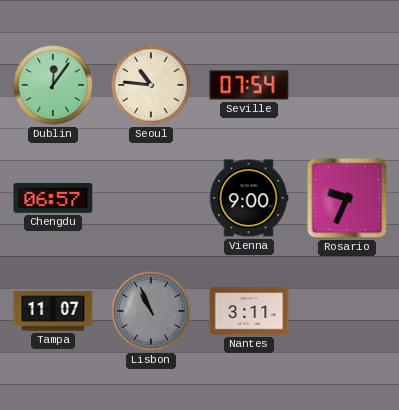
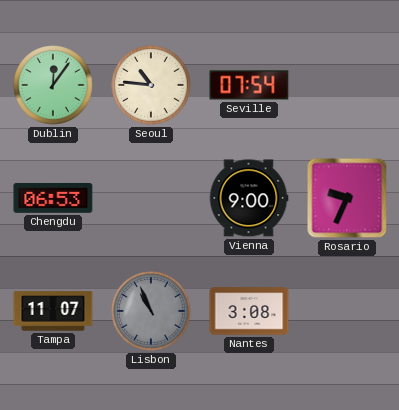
Chengdu: 06:57 -> 06:53 (53, 198)
Nantes: 3:11 -> 3:08 (249, 311)
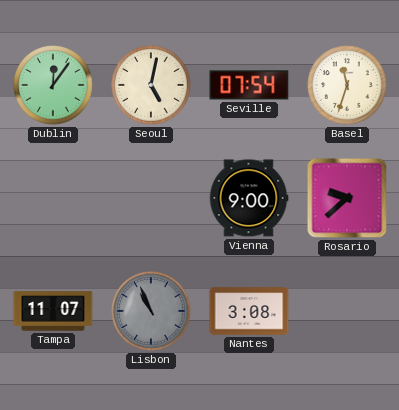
Seoul: 10:46 -> 5:02 (151, 85)
Basel: none -> 11:33 (347, 85)
Chengdu: 06:53 -> none (53, 198)
Rosario: 9:34 -> 9:38 (347, 198)
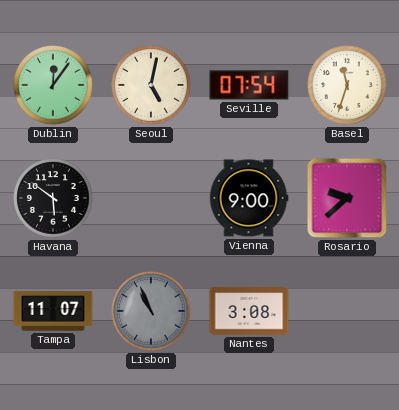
Havana: none -> 5:51 (53, 198)
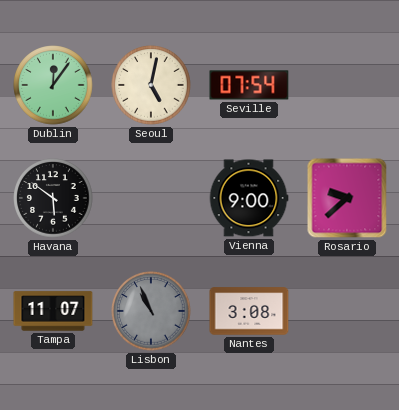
Basel: 11:33 -> none (347, 85)
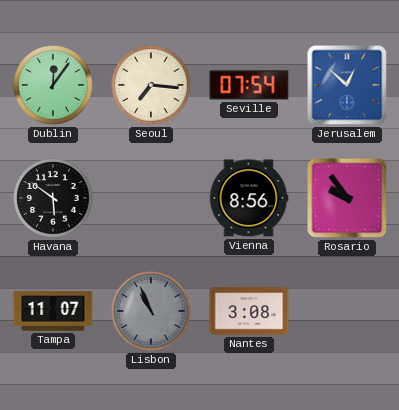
Seoul: 5:02 -> 7:16 (151, 85)
Jerusalem: none -> 12:52 (347, 85)
Vienna: 9:00 -> 8:56 (249, 198)
Rosario: 9:38 -> 9:54 (347, 198)
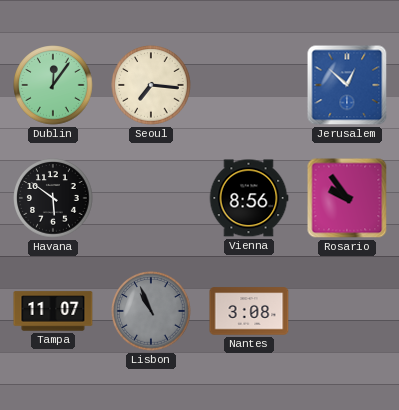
Seville: 07:54 -> none (249, 85)
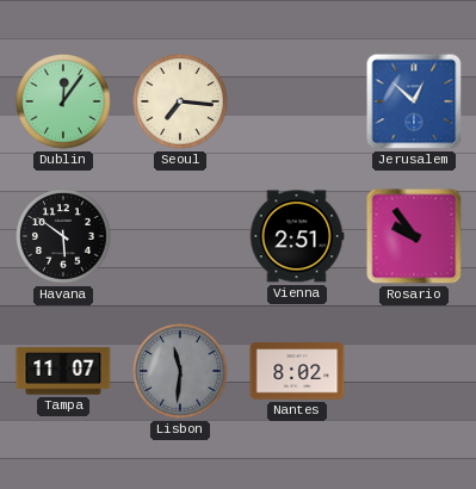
Vienna: 8:56 -> 2:51 (297, 236)
Lisbon: 10:56 -> 11:31 (180, 371)
Nantes: 3:08 -> 8:02 (297, 371)
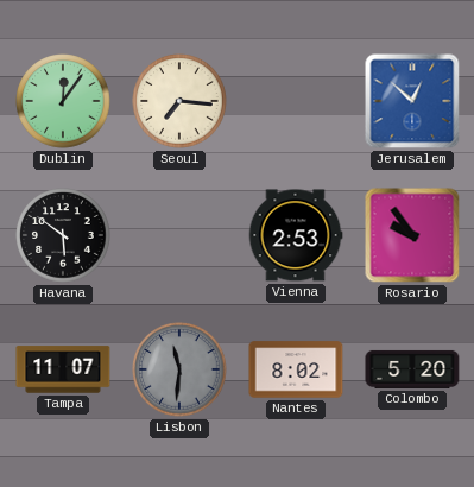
Vienna: 2:51 -> 2:53 (296, 235)
Colombo: none -> 5:20 (412, 369)
